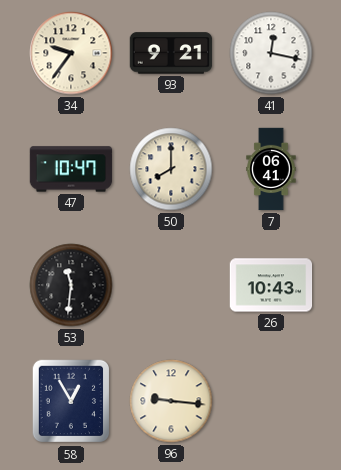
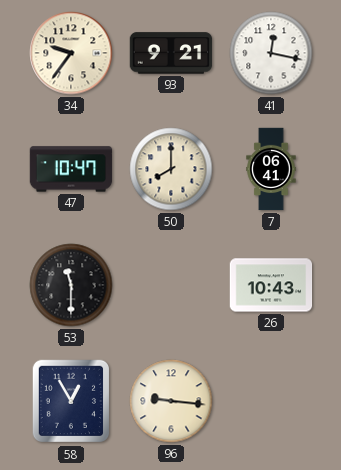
53: 11:31 -> 11:30 (71, 285)
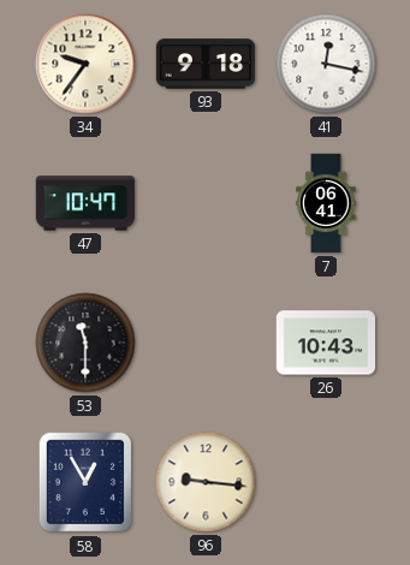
93: 9:21 -> 9:18 (206, 64)
50: 8:00 -> none (171, 169)
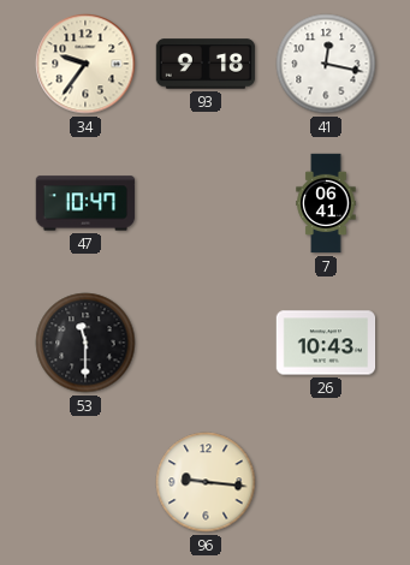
58: 12:55 -> none (84, 482)
